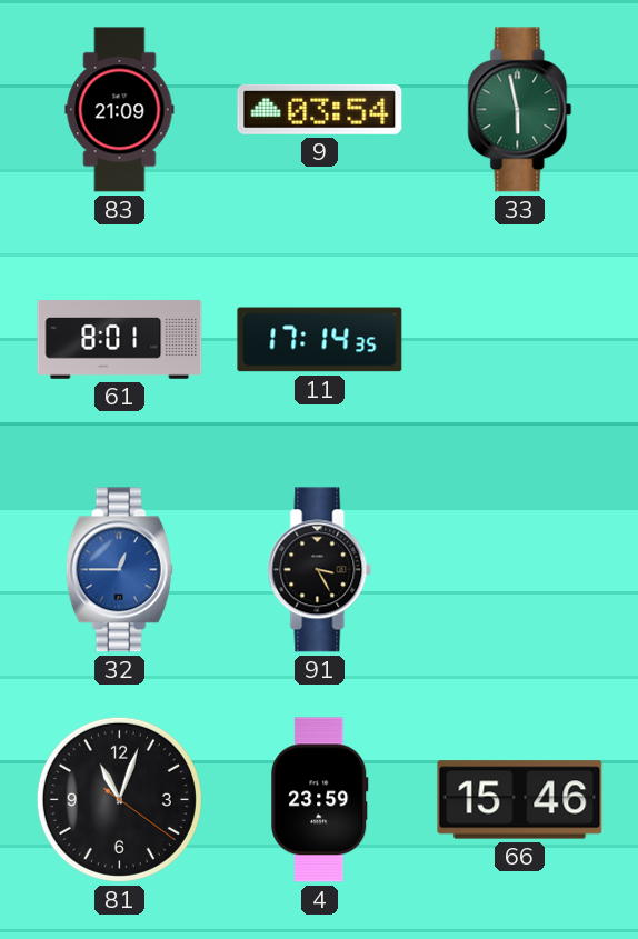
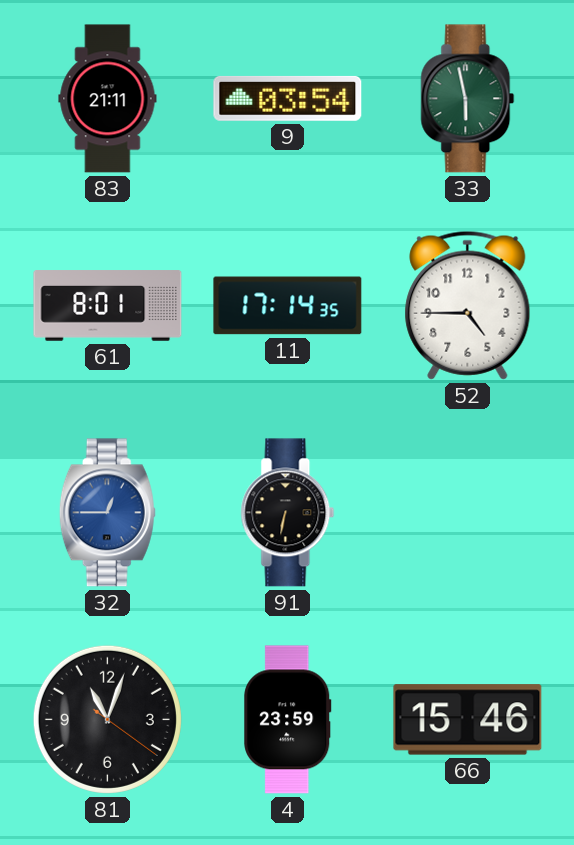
83: 21:09 -> 21:11 (108, 99)
52: none -> 4:45 (468, 305)
91: 3:25 -> 6:32 (288, 513)
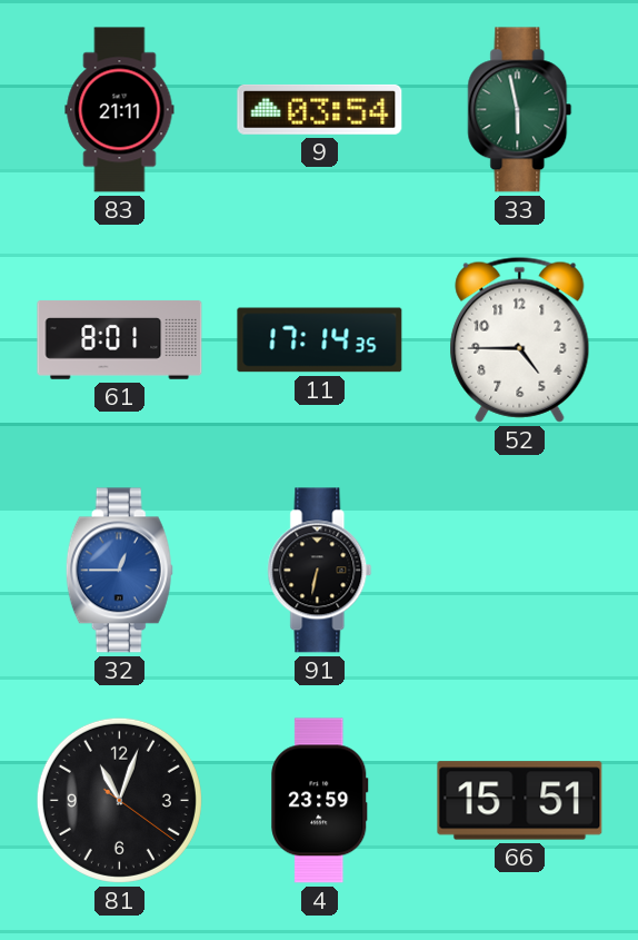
66: 15:46 -> 15:51 (520, 801)
